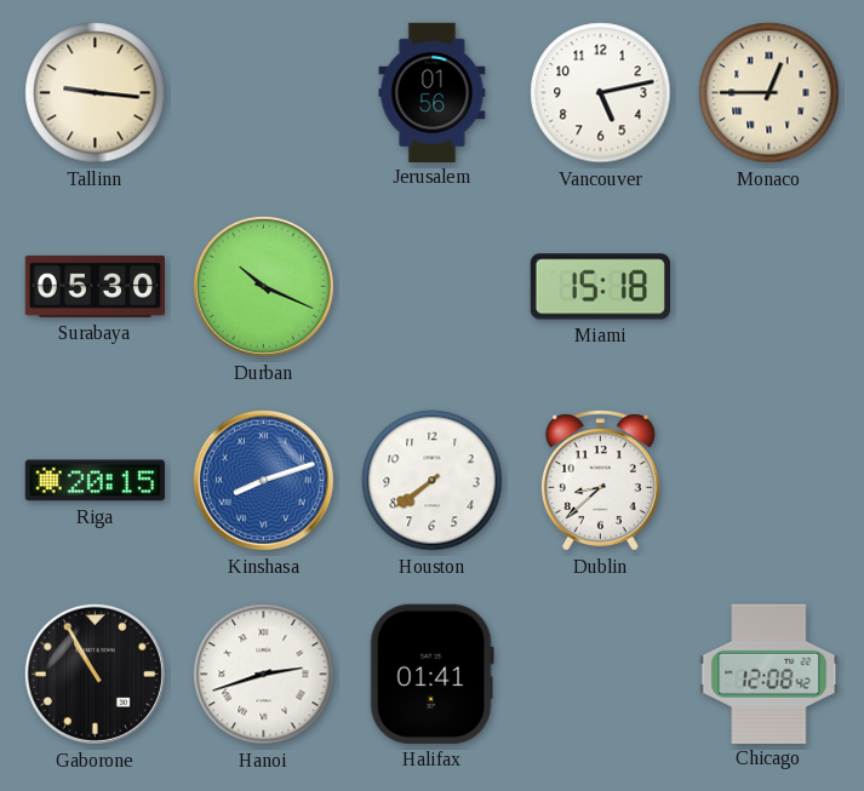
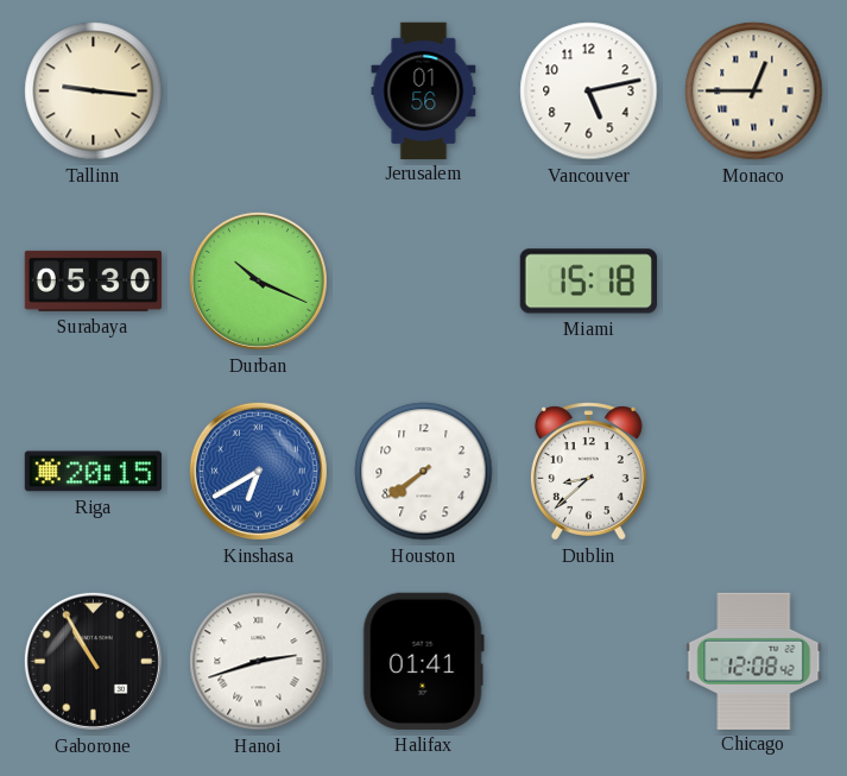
Kinshasa: 8:12 -> 6:40 (258, 471)
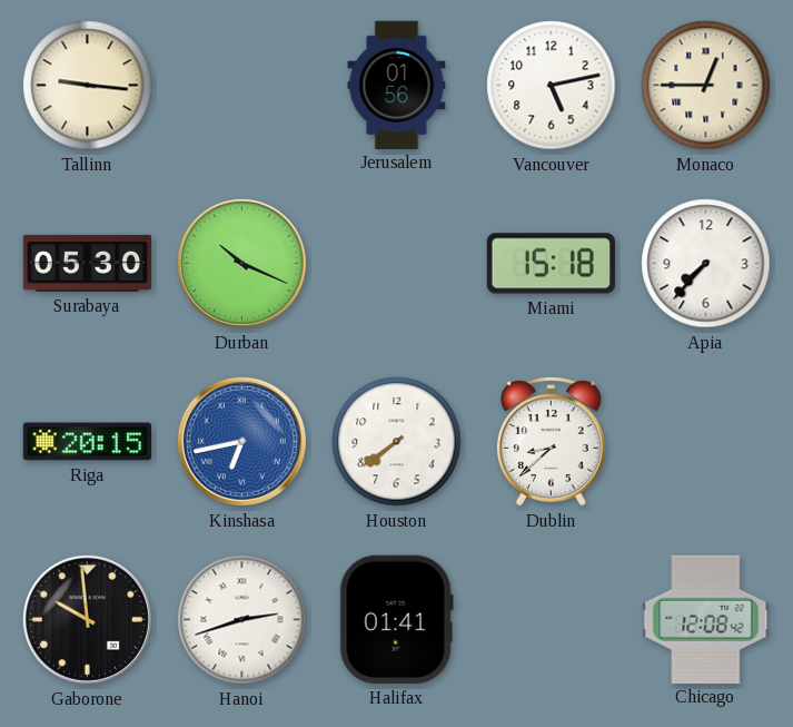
Apia: none -> 7:37 (706, 264)
Kinshasa: 6:40 -> 6:43 (241, 441)
Gaborone: 10:55 -> 9:59 (87, 619)
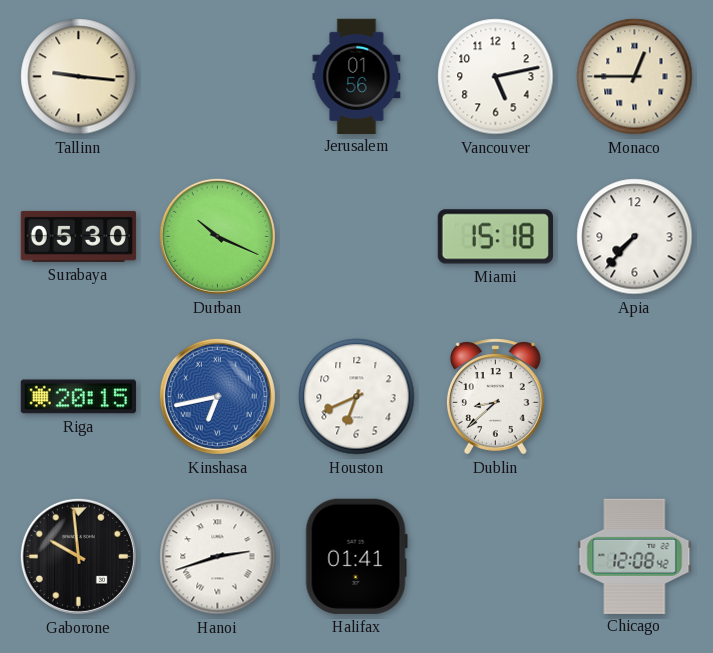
Houston: 7:39 -> 6:41 (357, 397)
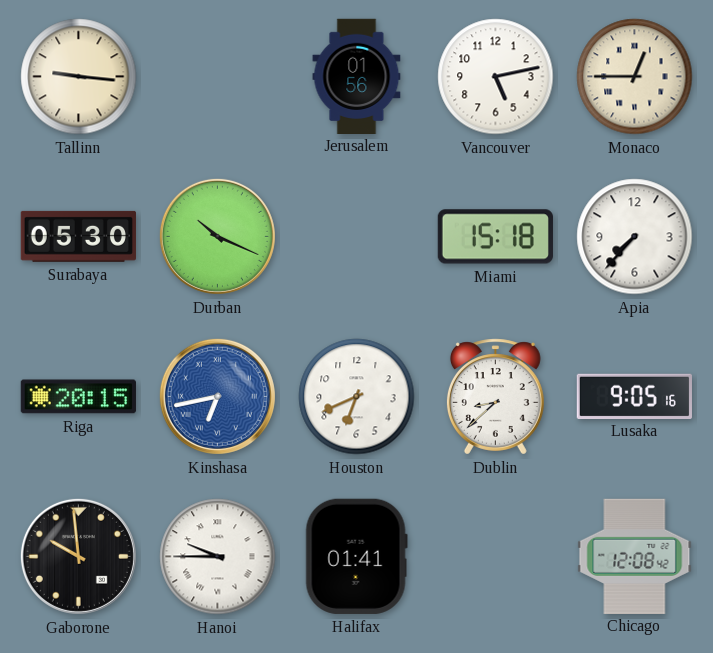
Lusaka: none -> 9:05 (634, 396)
Hanoi: 2:42 -> 9:45 (218, 557)
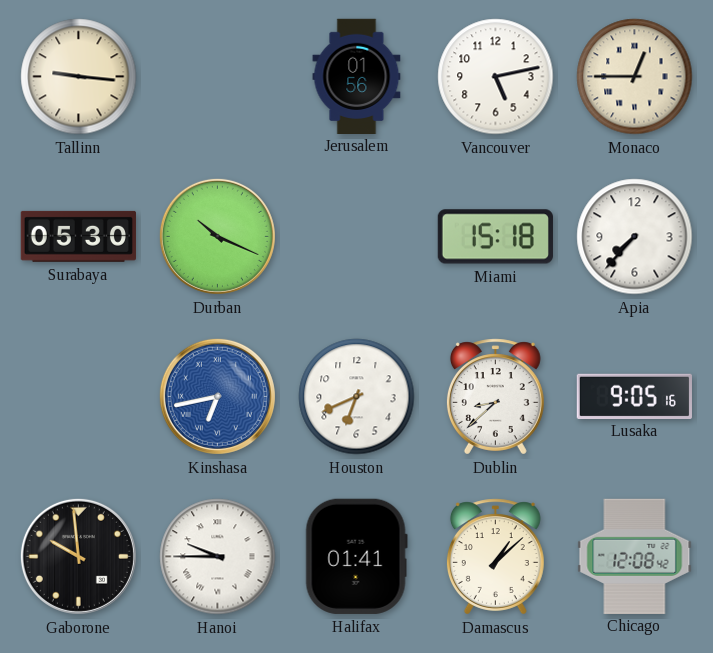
Riga: 20:15 -> none (78, 397)
Damascus: none -> 1:08 (495, 557)
